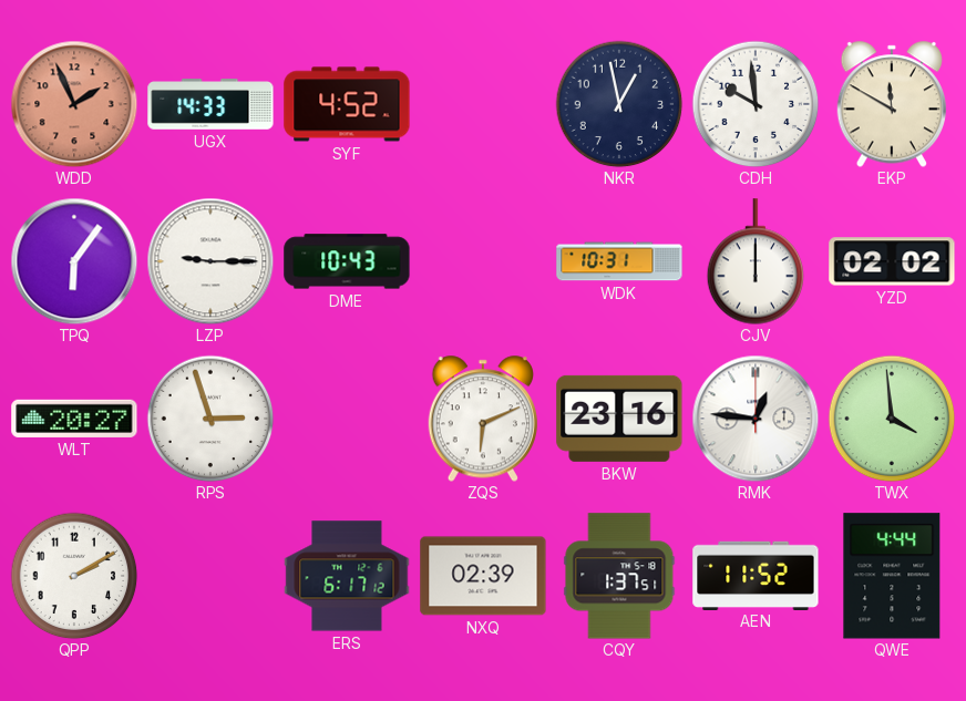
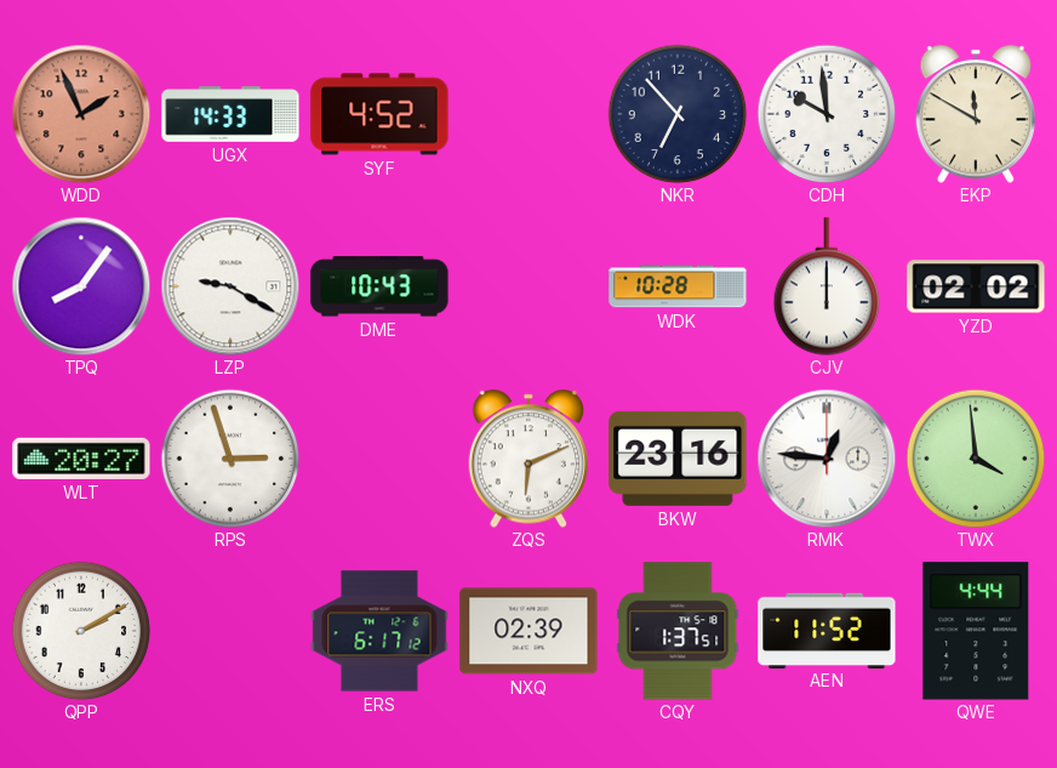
NKR: 12:58 -> 6:53 (678, 114)
TPQ: 6:06 -> 8:06 (81, 286)
LZP: 9:15 -> 9:20 (230, 286)
WDK: 10:31 -> 10:28 (678, 286)
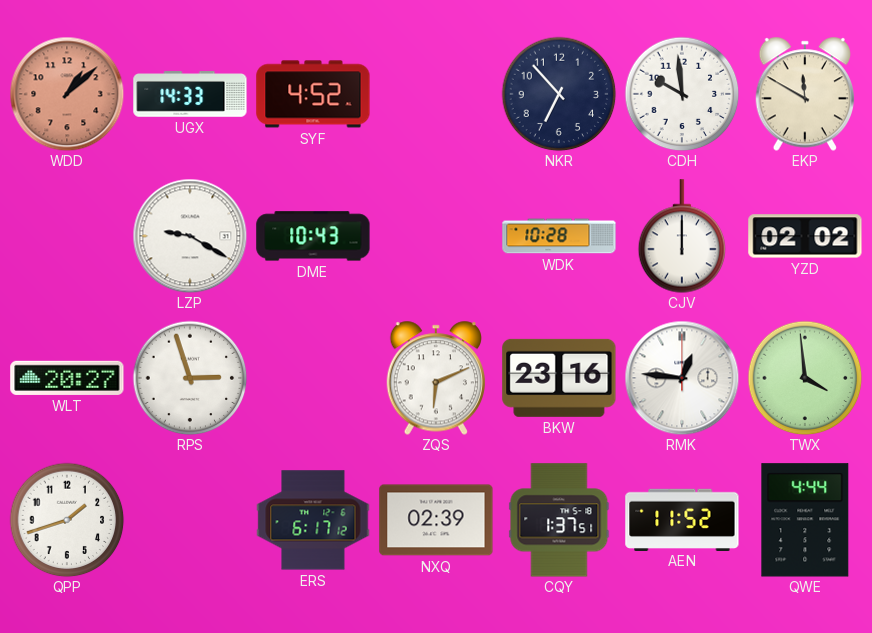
WDD: 1:56 -> 1:08 (67, 94)
TPQ: 8:06 -> none (81, 286)
QPP: 2:10 -> 1:42 (67, 520)
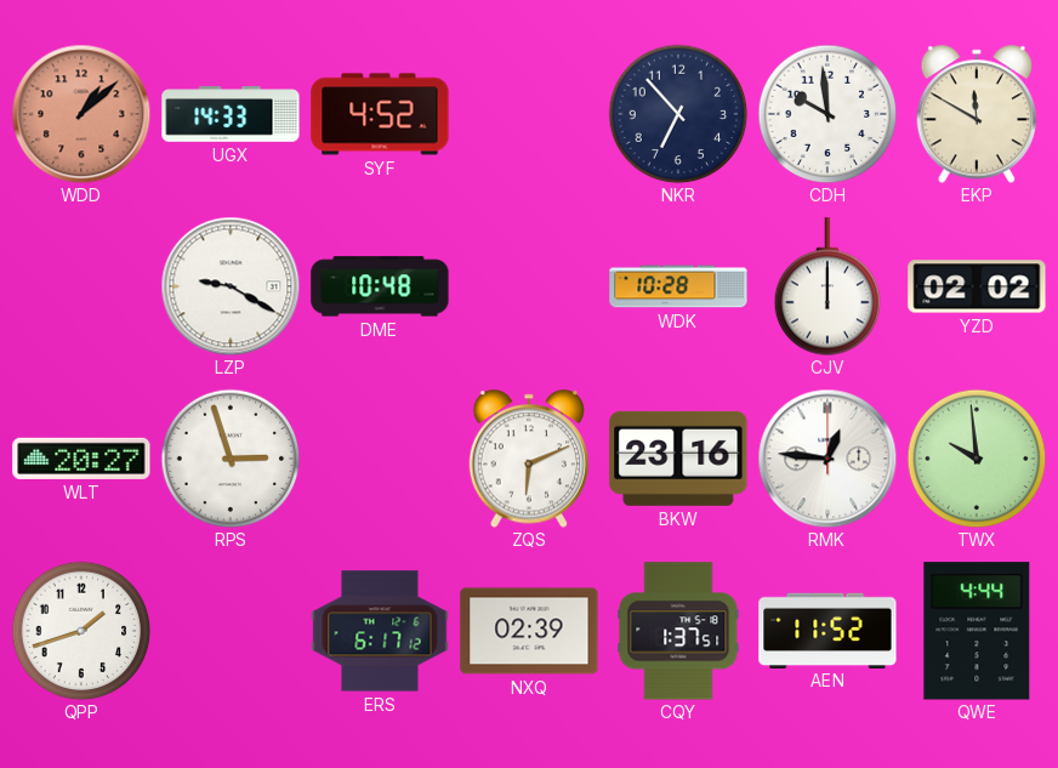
DME: 10:43 -> 10:48 (380, 286)
TWX: 3:59 -> 9:59 (977, 459)
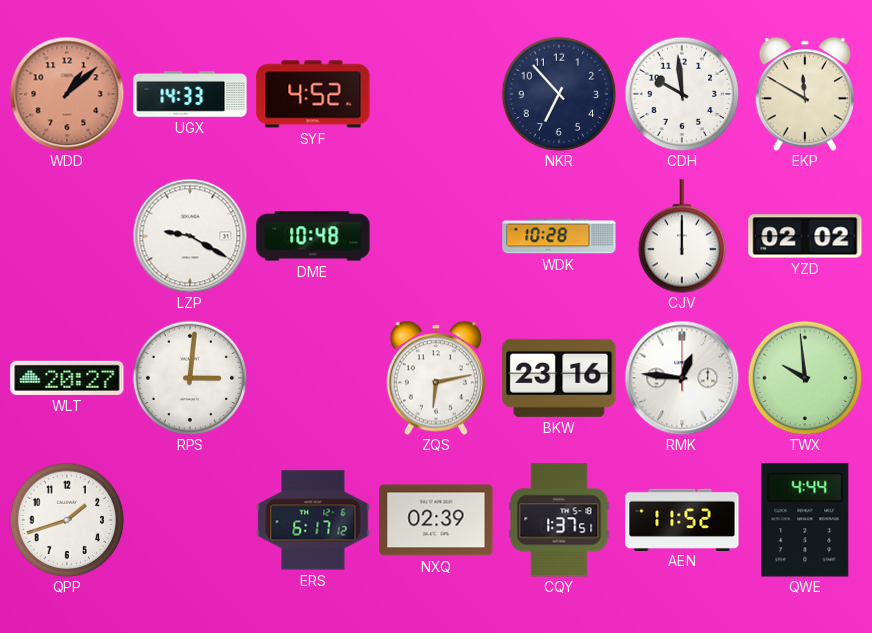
RPS: 2:57 -> 3:01 (190, 378)
ZQS: 6:11 -> 6:13 (435, 378)
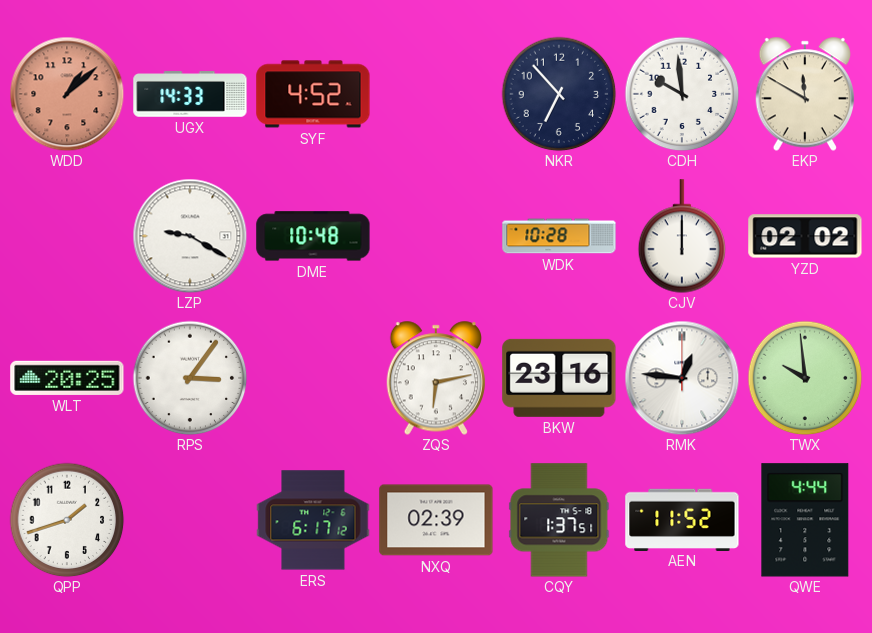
WLT: 20:27 -> 20:25 (67, 378)
RPS: 3:01 -> 3:06 (190, 378)
